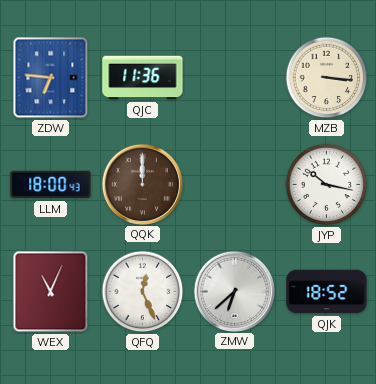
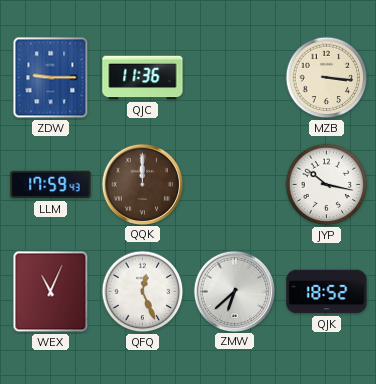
ZDW: 6:46 -> 9:15 (51, 78)
LLM: 18:00 -> 17:59 (51, 185)
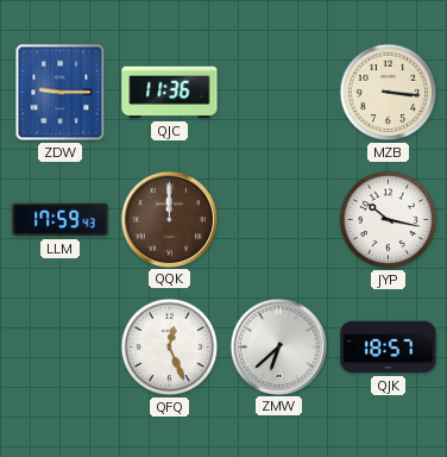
WEX: 11:04 -> none (51, 292)
QJK: 18:52 -> 18:57 (389, 348)
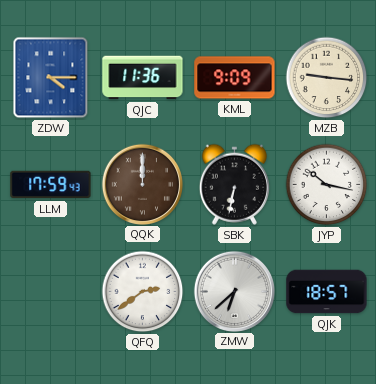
ZDW: 9:15 -> 4:15 (51, 78)
KML: none -> 9:09 (235, 78)
MZB: 3:16 -> 9:16 (327, 78)
SBK: none -> 6:32 (234, 184)
QFQ: 12:26 -> 2:39 (143, 292)
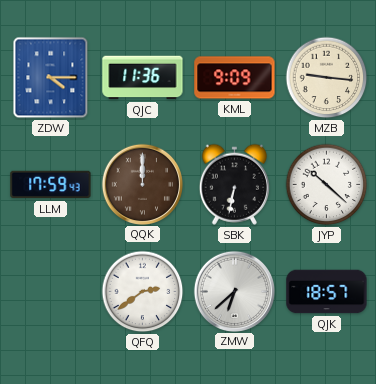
JYP: 10:17 -> 10:22 (327, 185)
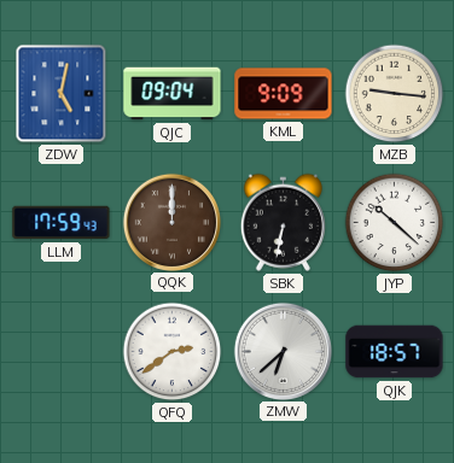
ZDW: 4:15 -> 5:02 (62, 94)
QJC: 11:36 -> 09:04 (173, 94)
